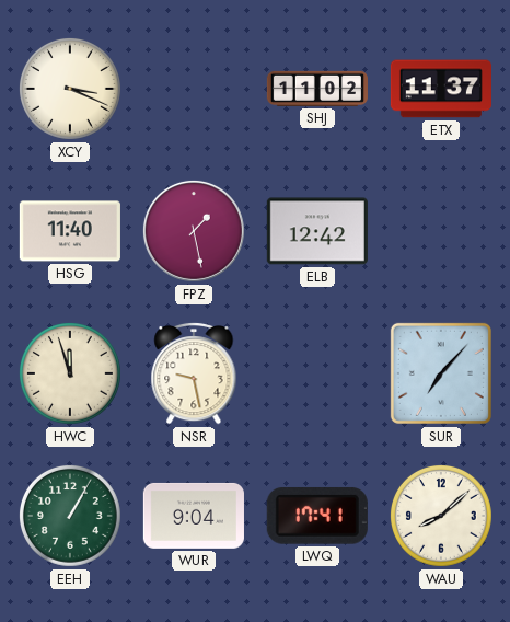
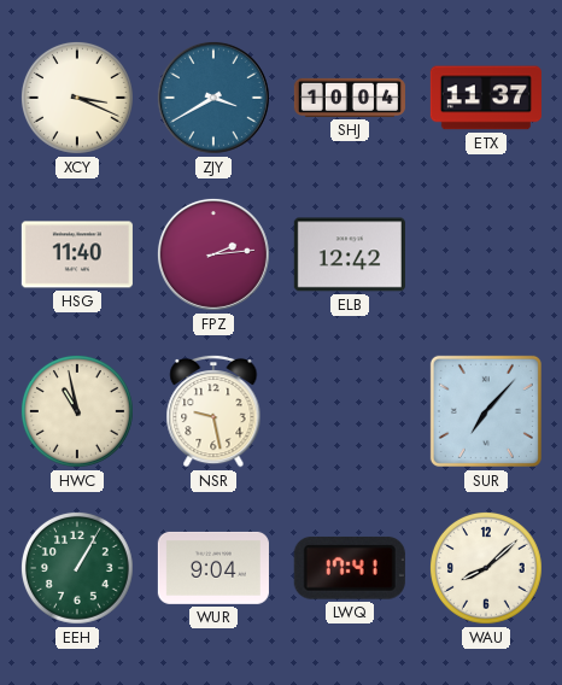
ZJY: none -> 3:40 (213, 98)
SHJ: 11:02 -> 10:04 (350, 98)
FPZ: 1:28 -> 2:14 (213, 254)
HWC: 11:57 -> 10:58 (77, 411)
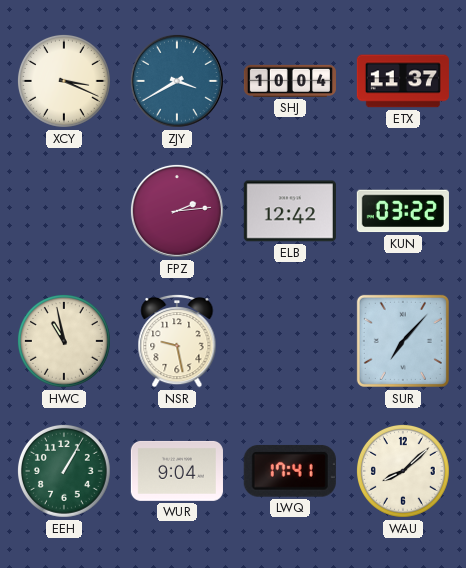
HSG: 11:40 -> none (77, 254)
KUN: none -> 03:22 (403, 211)
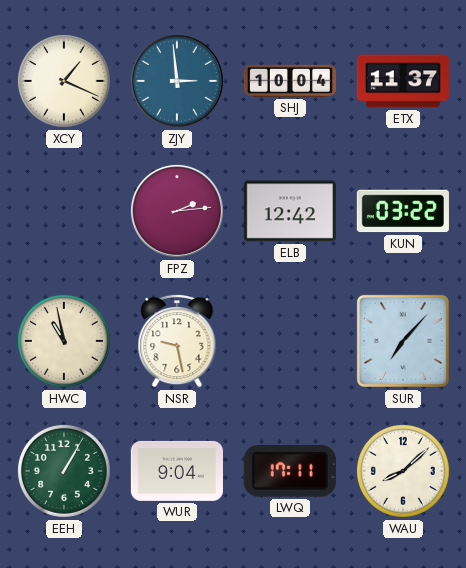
XCY: 3:19 -> 1:19 (64, 81)
ZJY: 3:40 -> 2:59 (177, 81)
LWQ: 17:41 -> 17:11 (290, 471)
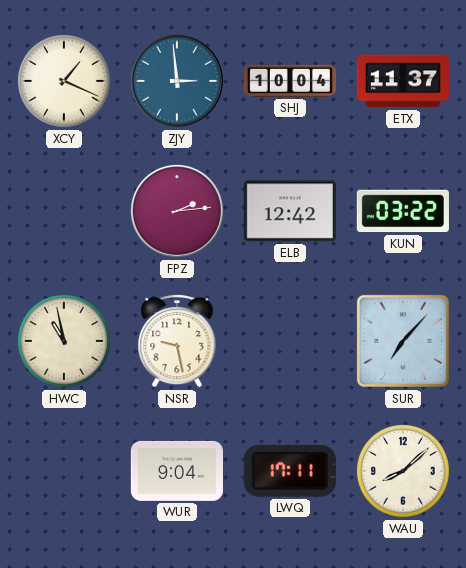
EEH: 1:05 -> none (64, 471)
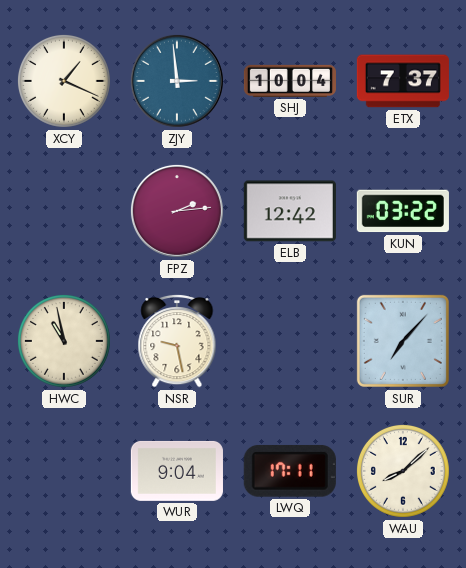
ETX: 11:37 -> 7:37 (403, 81)
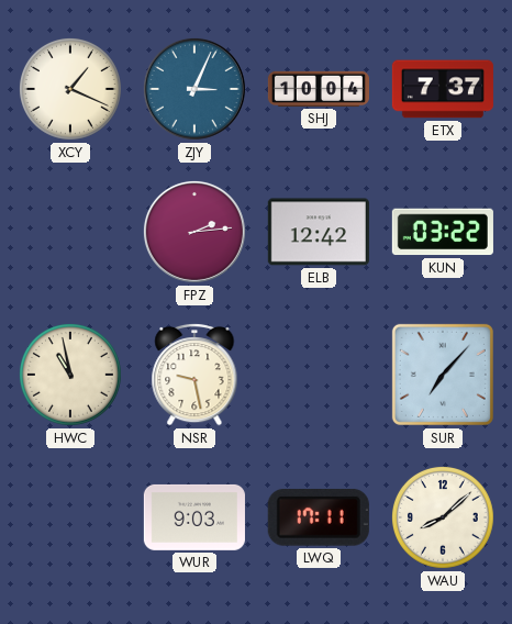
ZJY: 2:59 -> 3:04 (194, 89)
WUR: 9:04 -> 9:03 (194, 517)
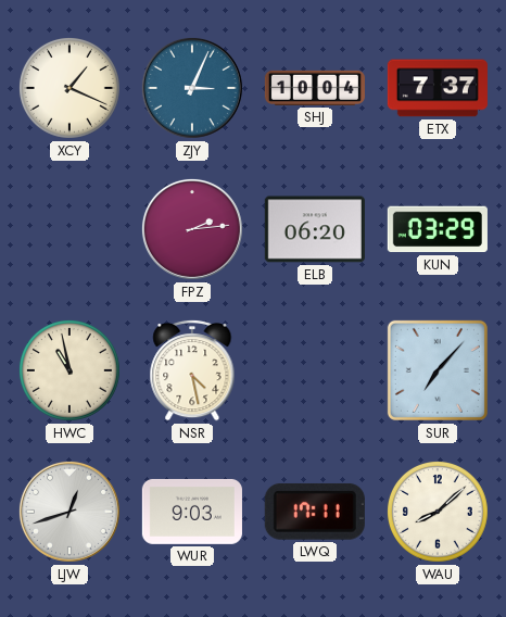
ELB: 12:42 -> 06:20 (315, 229)
KUN: 03:22 -> 03:29 (438, 229)
NSR: 9:28 -> 4:28 (192, 370)
LJW: none -> 12:42 (69, 512)
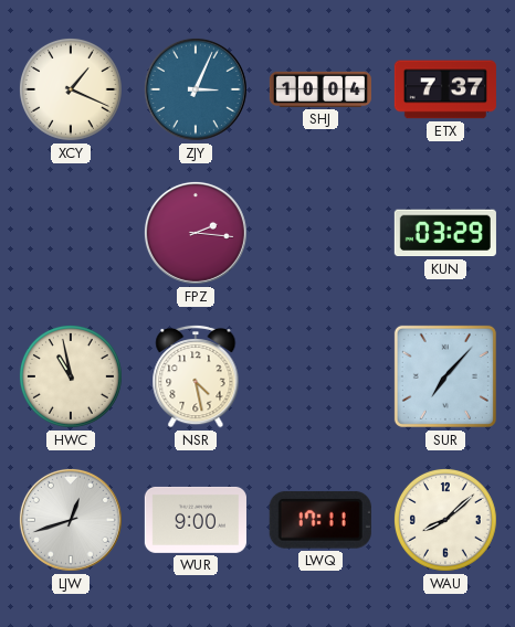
FPZ: 2:14 -> 2:16 (196, 233)
ELB: 06:20 -> none (315, 229)
WUR: 9:03 -> 9:00 (196, 520)
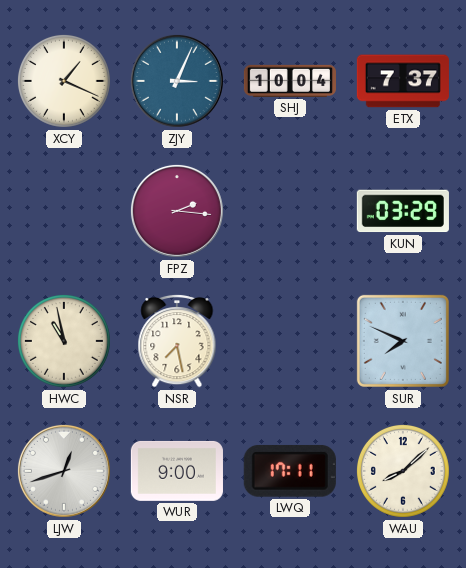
NSR: 4:28 -> 7:28 (177, 341)
SUR: 7:07 -> 7:49 (403, 341)
